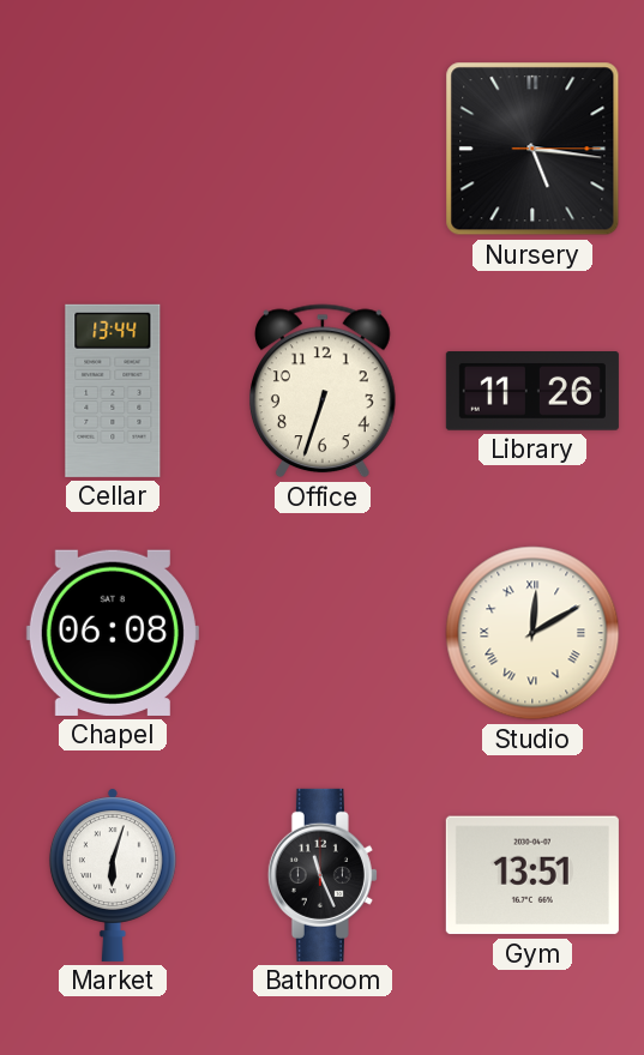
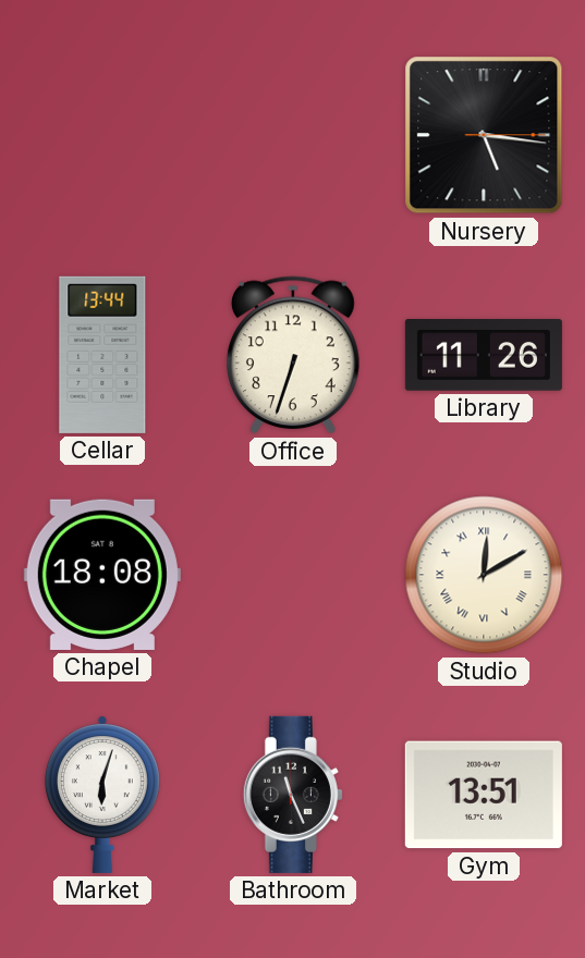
Chapel: 06:08 -> 18:08 (102, 575)
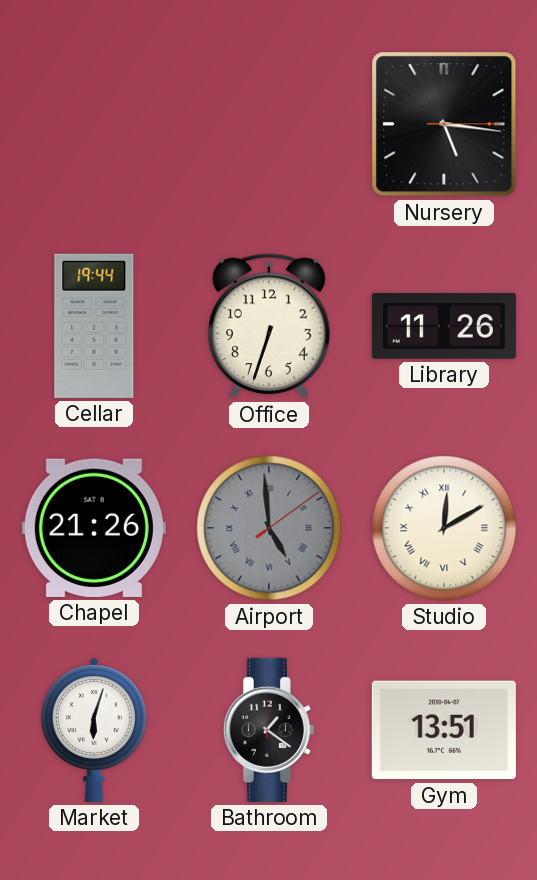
Cellar: 13:44 -> 19:44 (94, 326)
Chapel: 18:08 -> 21:26 (94, 528)
Airport: none -> 4:59 (269, 528)
Bathroom: 11:26 -> 1:21 (269, 730)
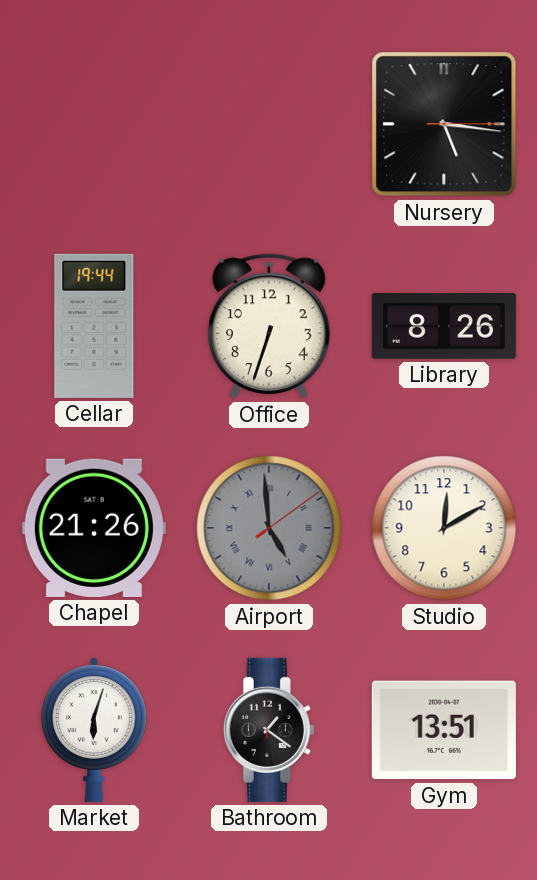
Library: 11:26 -> 8:26 (444, 327)
Studio numerals: Roman -> Arabic (444, 528)
